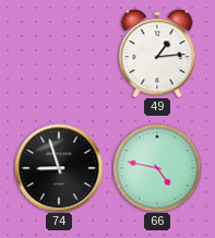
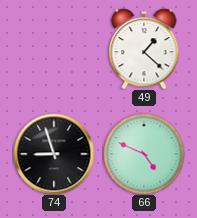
49: 1:14 -> 1:22 (144, 49)
66: 4:47 -> 4:49 (144, 154)
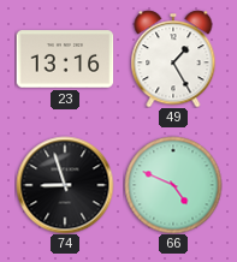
23: none -> 13:16 (65, 59)
49: 1:22 -> 1:25 (173, 59)
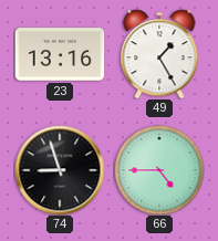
66: 4:49 -> 4:45 (159, 170)
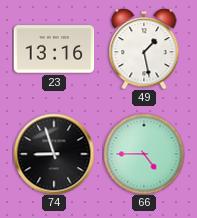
49: 1:25 -> 1:28 (144, 49)
